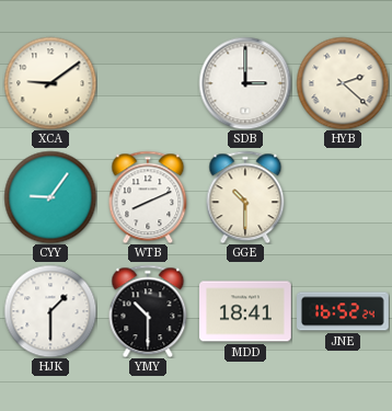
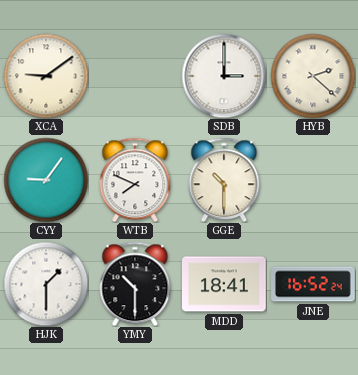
WTB: 8:11 -> 7:49 (135, 180)
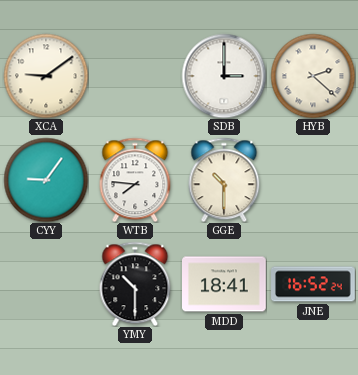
WTB: 7:49 -> 7:46 (135, 180)
HJK: 1:30 -> none (46, 284)
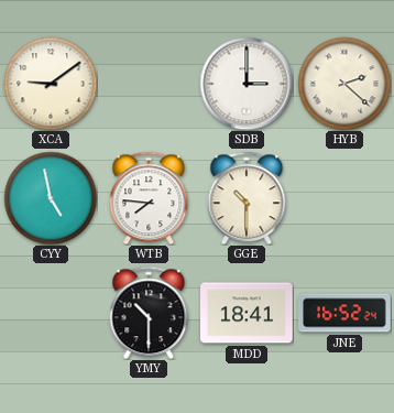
CYY: 9:06 -> 4:58 (51, 198)
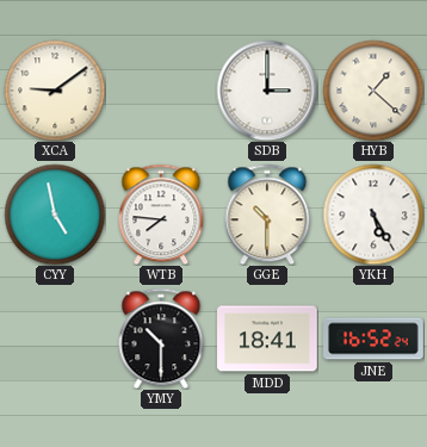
HYB: 2:22 -> 1:22 (373, 91)
YKH: none -> 5:25 (373, 215)
